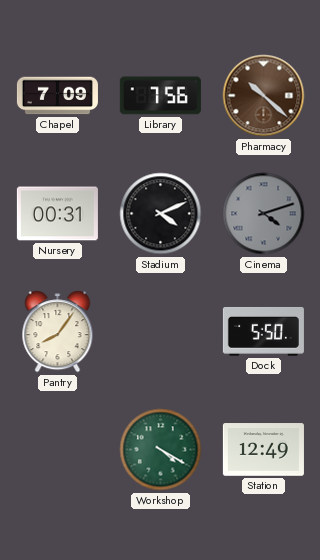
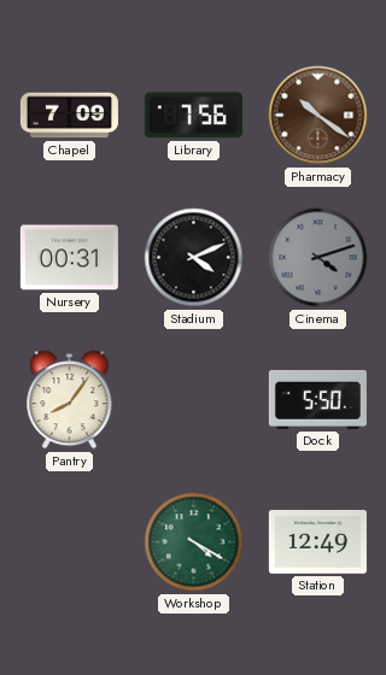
Pharmacy: 10:22 -> 10:21 (318, 116)
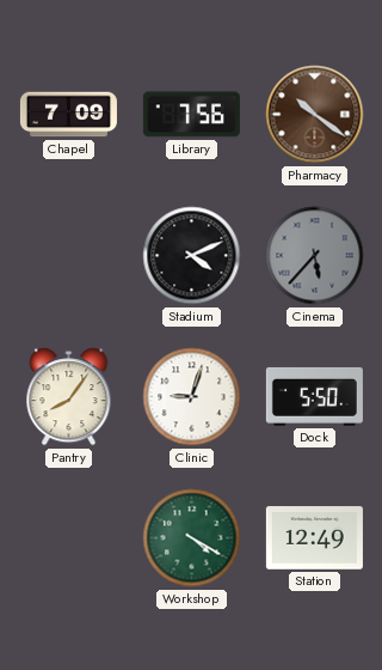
Nursery: 00:31 -> none (69, 258)
Cinema: 4:12 -> 5:37 (315, 256)
Clinic: none -> 9:03 (192, 397)
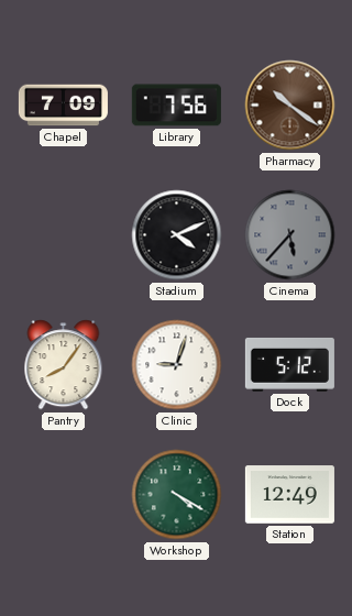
Dock: 5:50 -> 5:12 (289, 364)
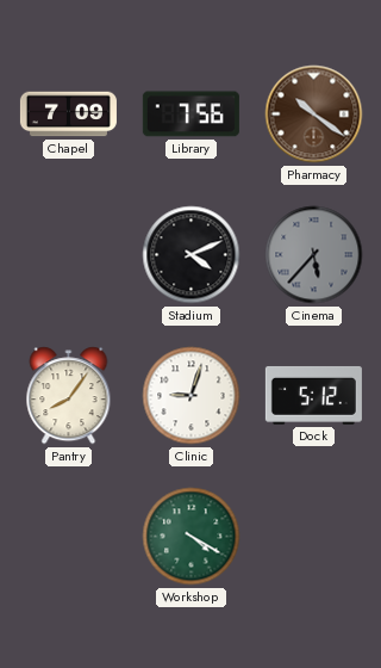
Station: 12:49 -> none (289, 495)
